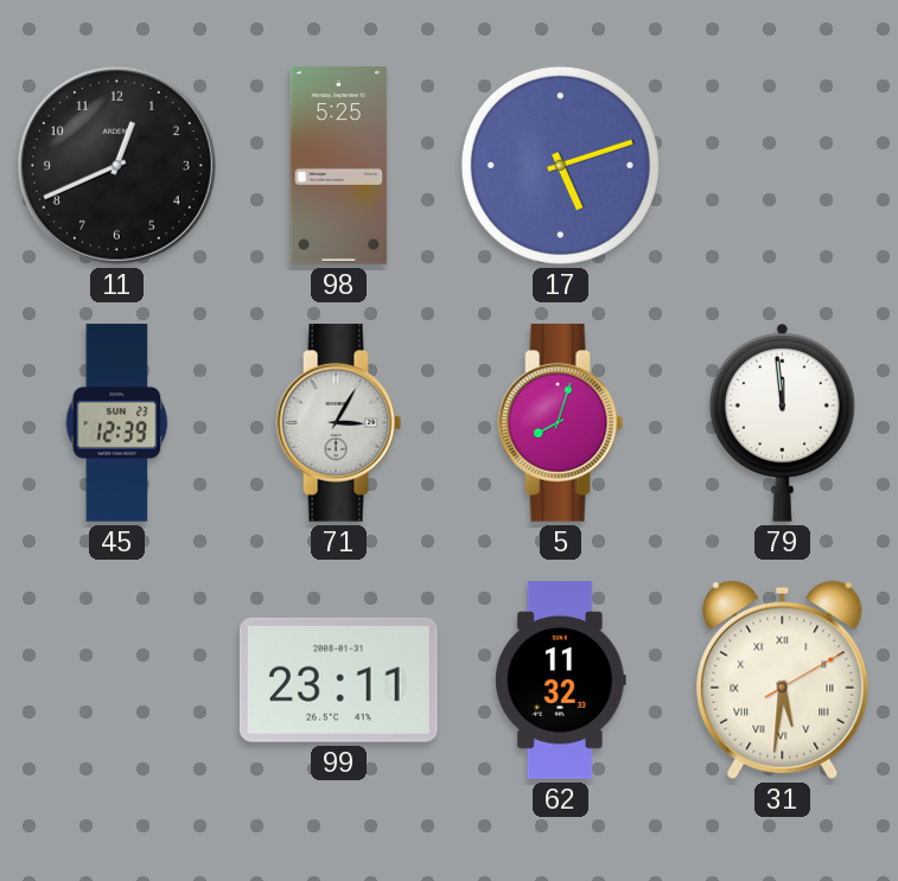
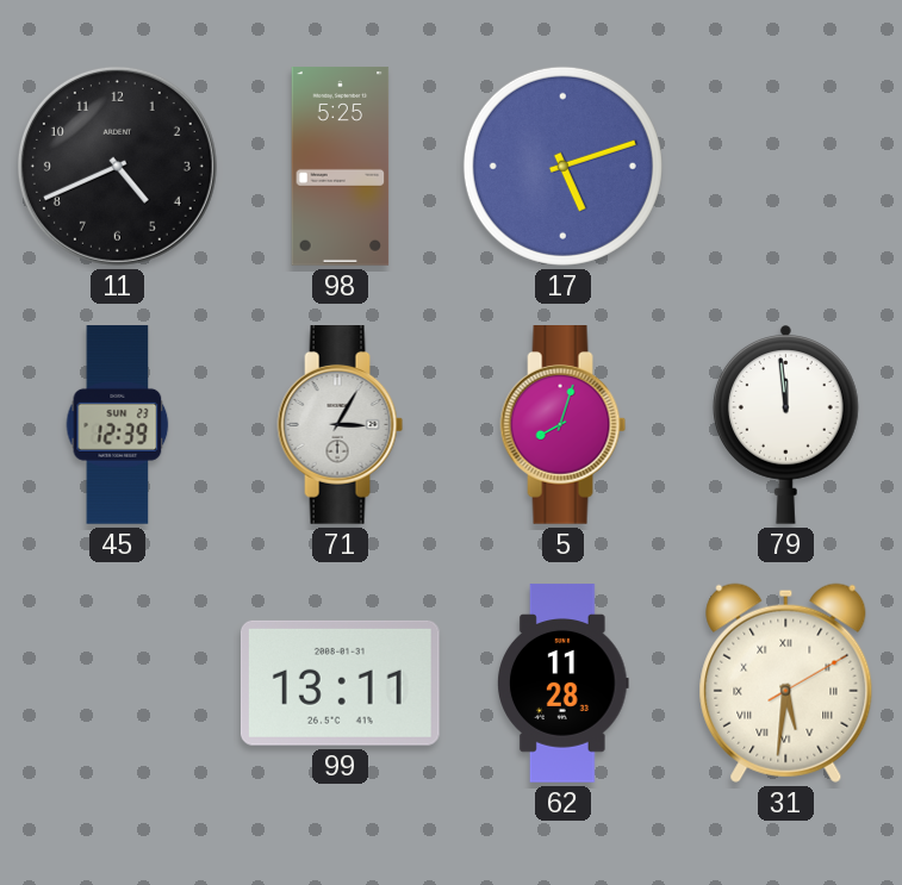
11: 12:41 -> 4:41 (117, 166)
99: 23:11 -> 13:11 (340, 683)
62: 11:32 -> 11:28 (564, 684)
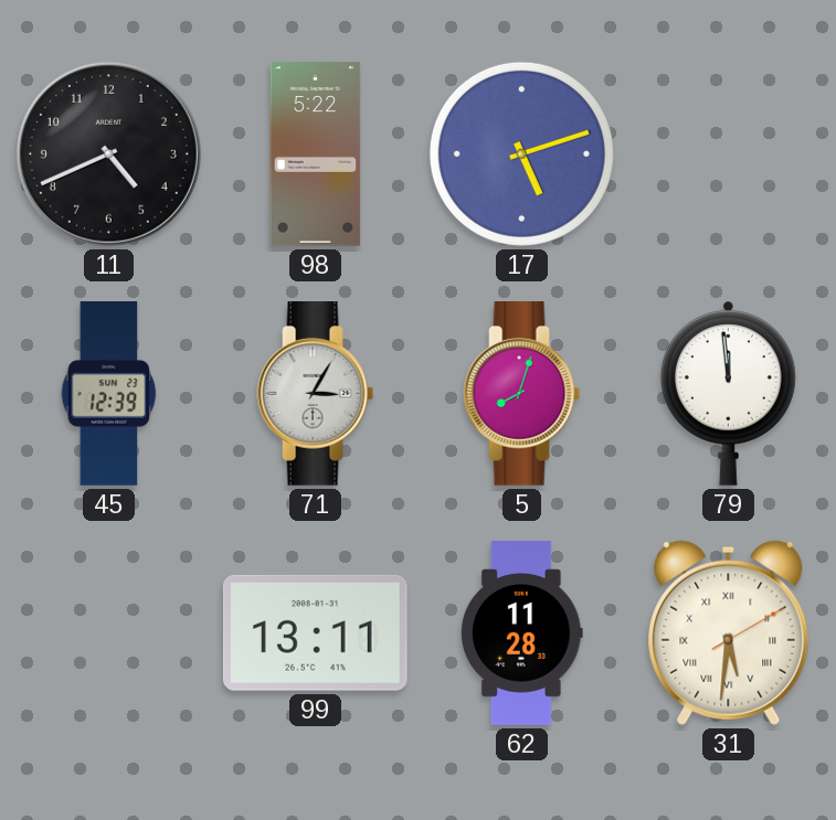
98: 5:25 -> 5:22 (316, 155)
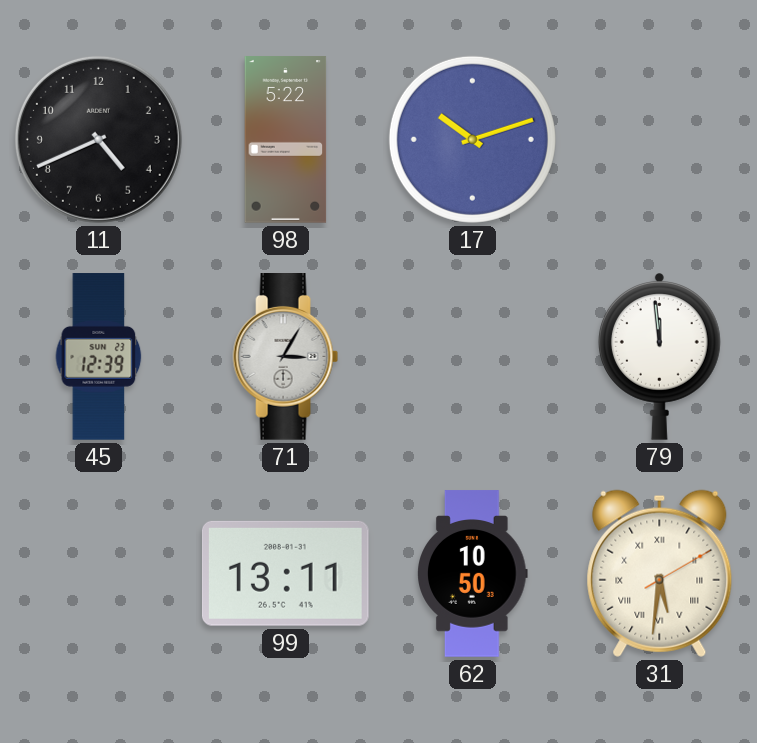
17: 5:12 -> 10:12 (472, 139)
5: 8:03 -> none (522, 394)
62: 11:28 -> 10:50 (473, 574)
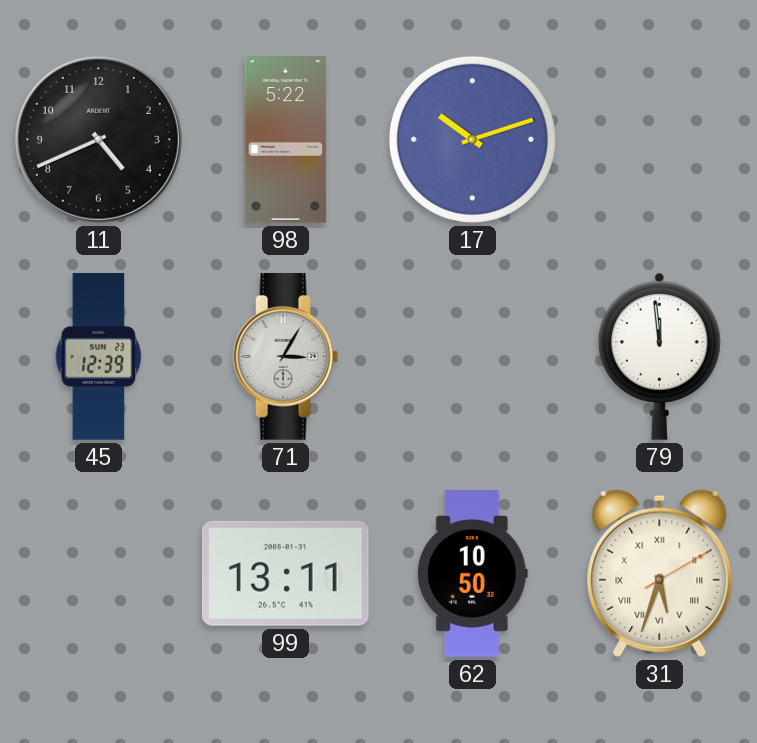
31: 5:31 -> 5:33 (660, 573)
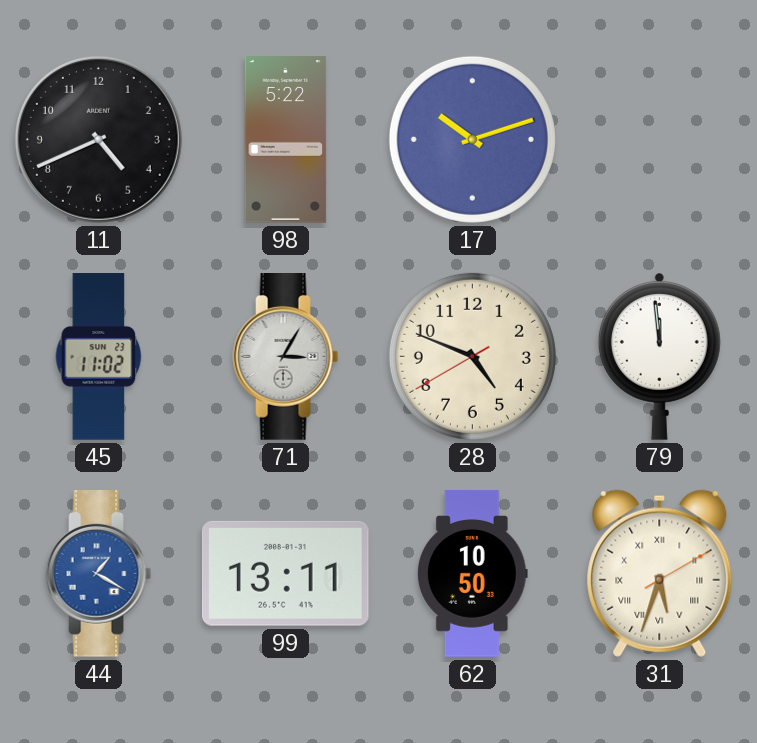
45: 12:39 -> 11:02 (99, 357)
28: none -> 4:48 (472, 356)
44: none -> 1:20 (99, 574)
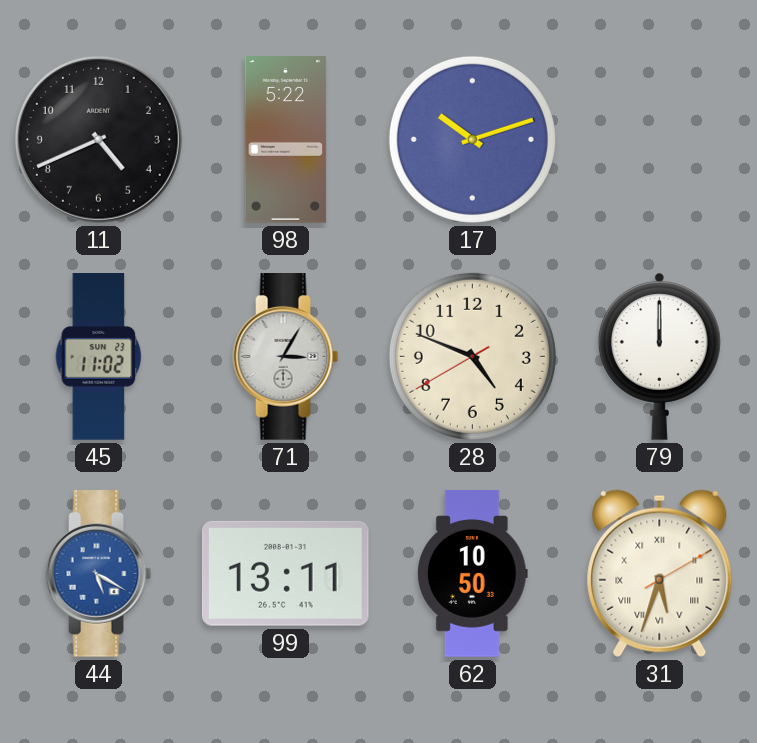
79: 11:59 -> 12:00 (659, 356)
44: 1:20 -> 5:20 (99, 574)
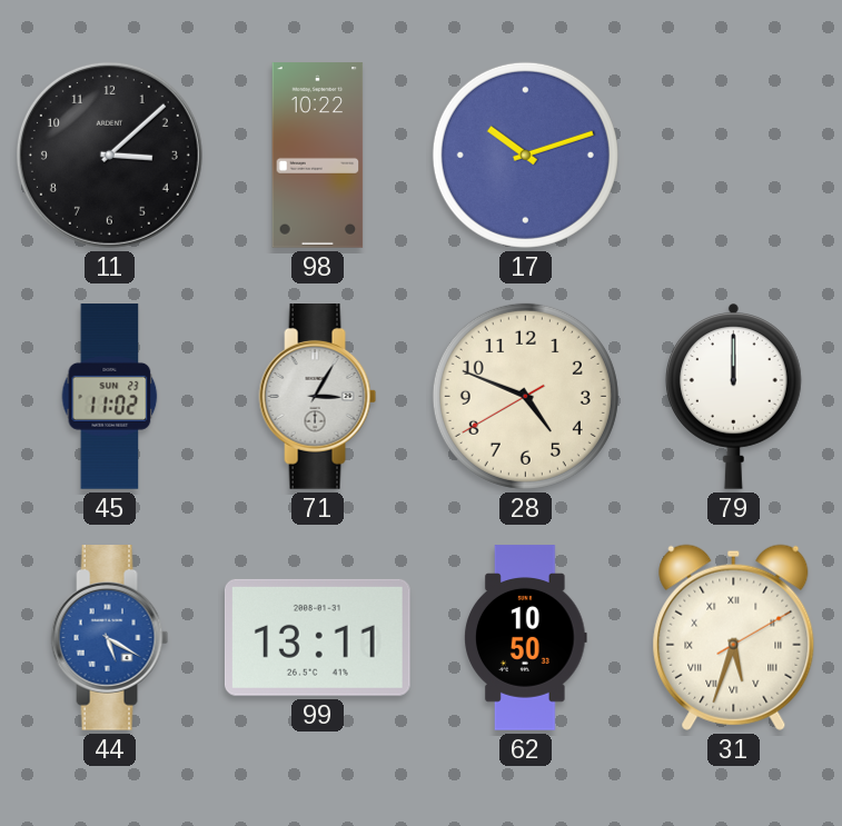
11: 4:41 -> 3:08 (109, 155)
98: 5:22 -> 10:22 (318, 156)
